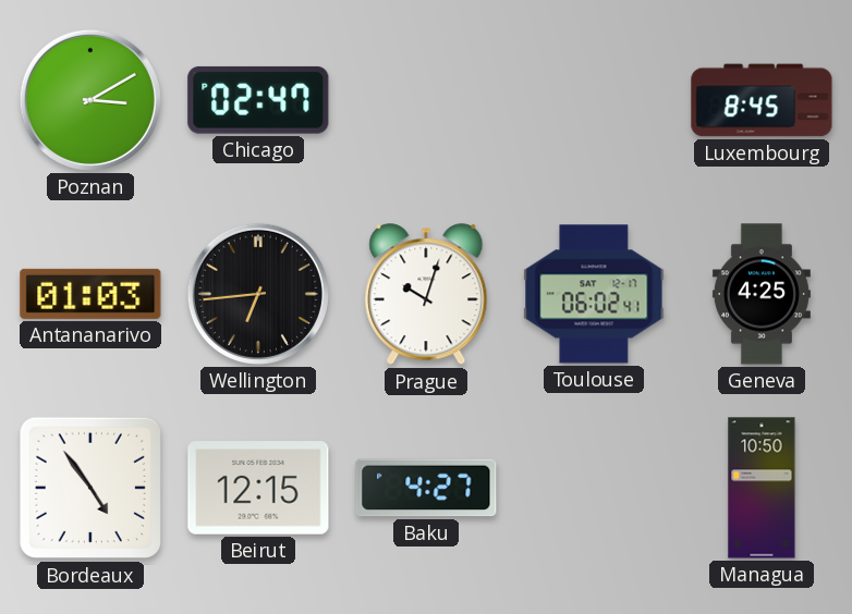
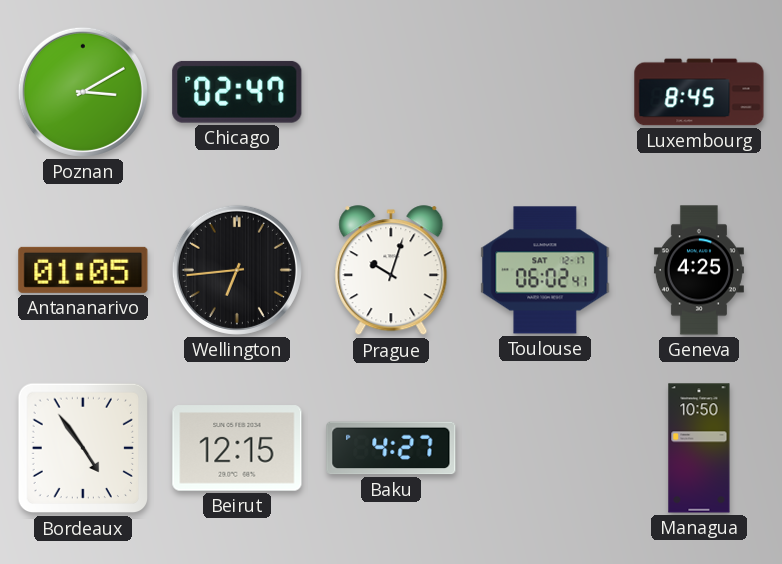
Antananarivo: 01:03 -> 01:05 (83, 270)
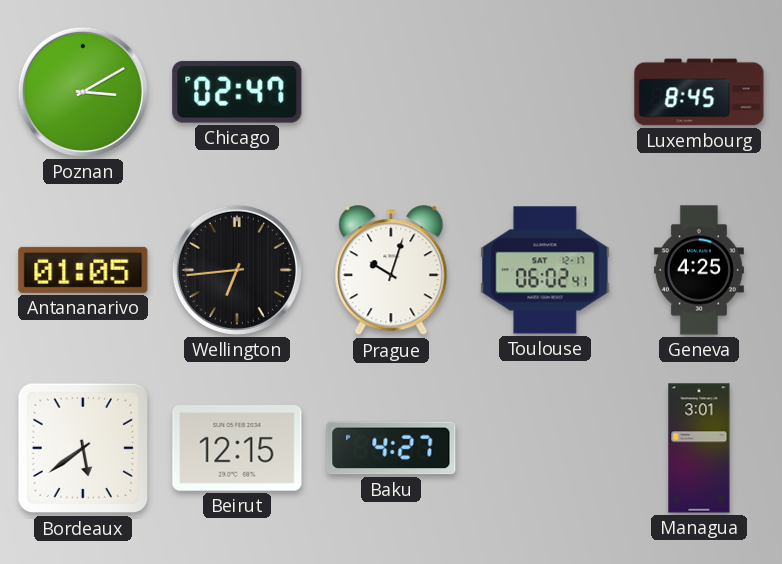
Bordeaux: 4:54 -> 5:39 (83, 448)
Managua: 10:50 -> 3:01 (699, 448)
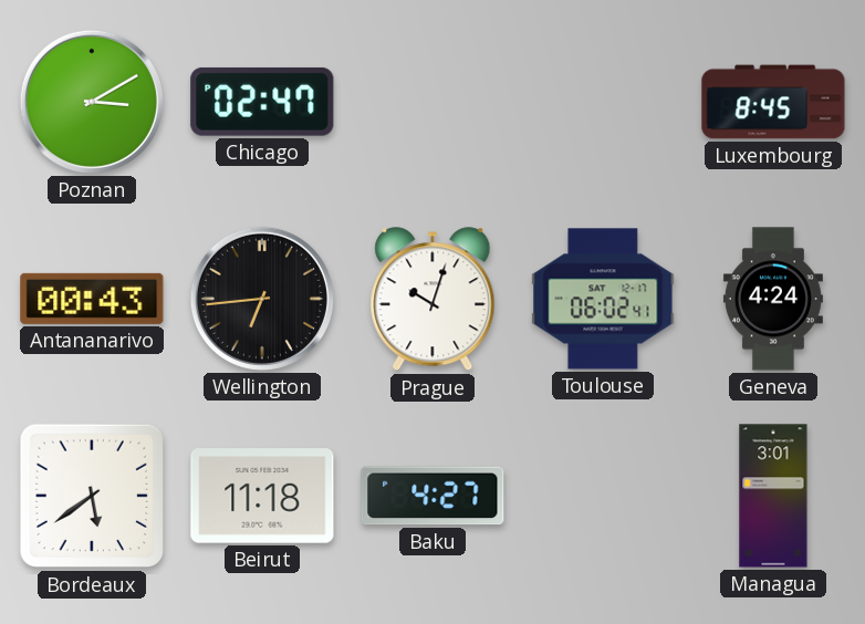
Antananarivo: 01:05 -> 00:43 (92, 299)
Geneva: 4:25 -> 4:24 (773, 299)
Beirut: 12:15 -> 11:18 (262, 496)
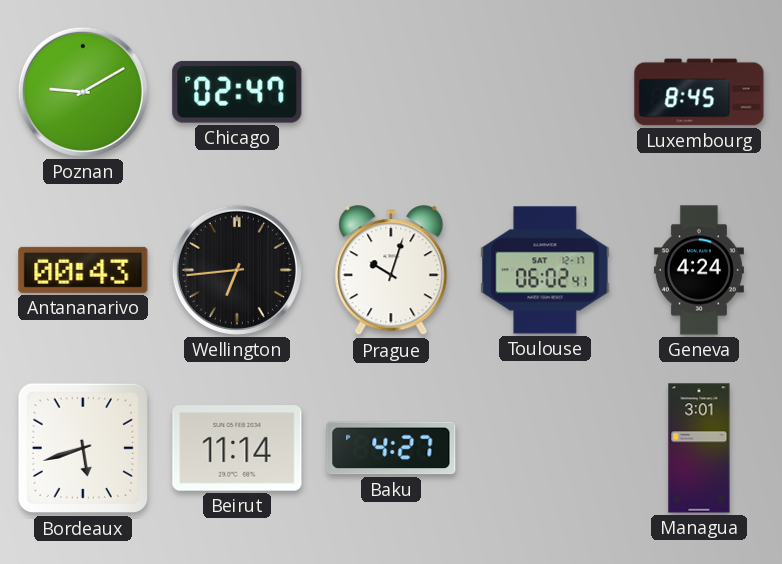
Poznan: 3:10 -> 9:10 (83, 92)
Bordeaux: 5:39 -> 5:42 (83, 448)
Beirut: 11:18 -> 11:14 (237, 448)
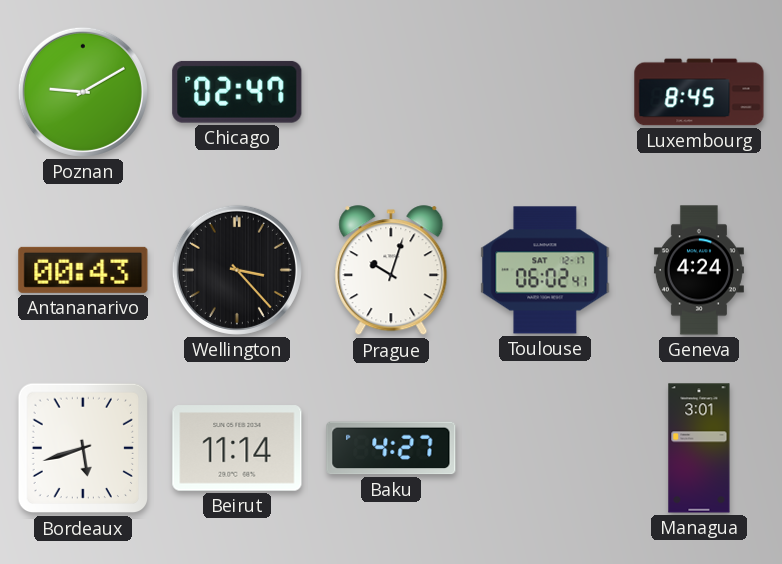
Wellington: 6:44 -> 3:23 (237, 270)
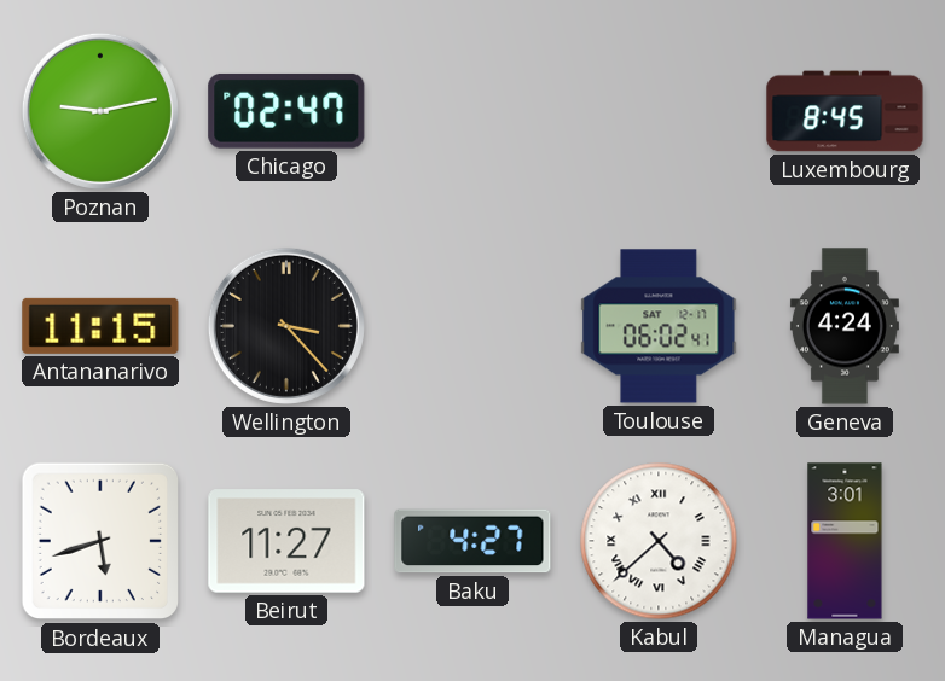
Poznan: 9:10 -> 9:13 (100, 111)
Antananarivo: 00:43 -> 11:15 (100, 326)
Prague: 10:03 -> none (391, 271)
Beirut: 11:14 -> 11:27 (286, 541)
Kabul: none -> 4:38 (659, 541)
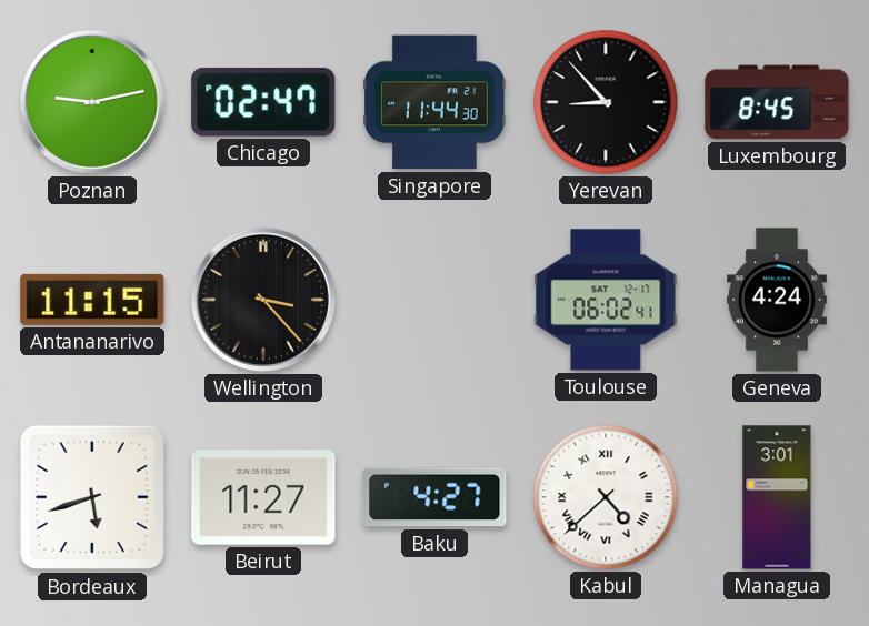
Singapore: none -> 11:44 (436, 102)
Yerevan: none -> 8:53 (606, 102)
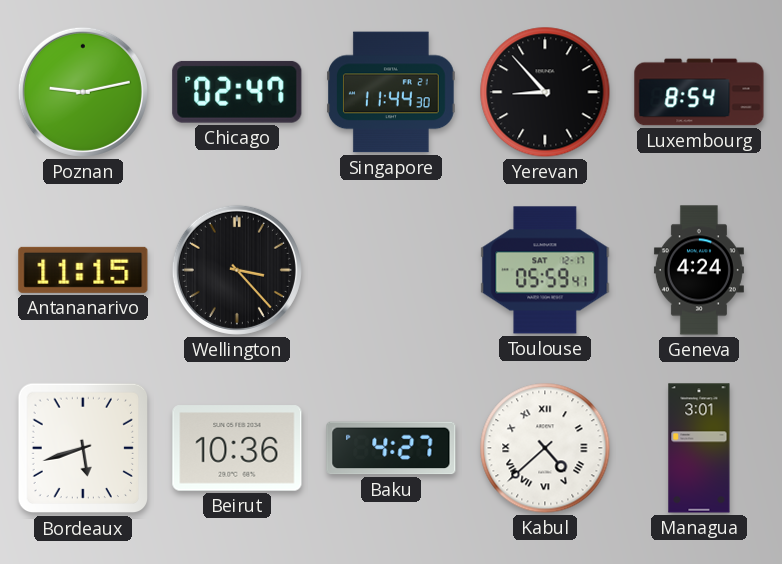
Luxembourg: 8:45 -> 8:54 (699, 92)
Toulouse: 06:02 -> 05:59 (545, 270)
Beirut: 11:27 -> 10:36 (237, 448)
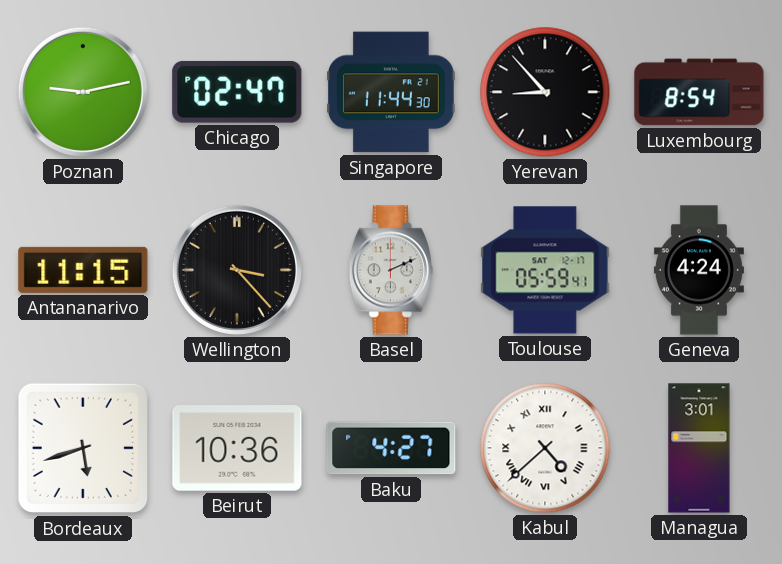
Basel: none -> 2:11 (391, 270)
